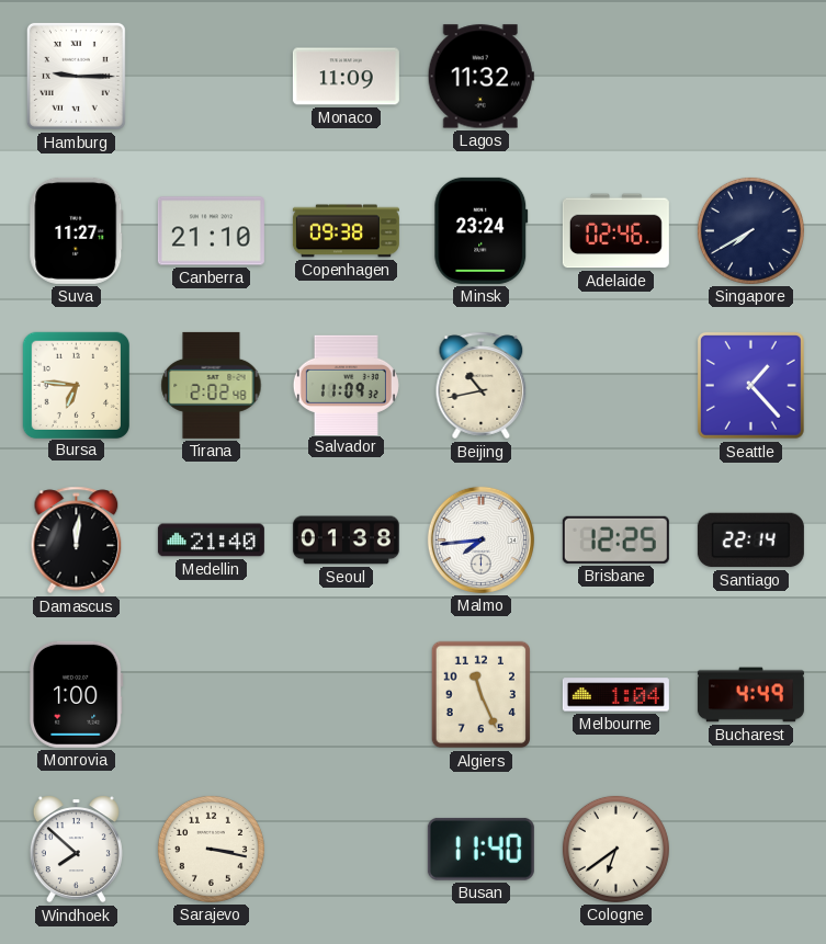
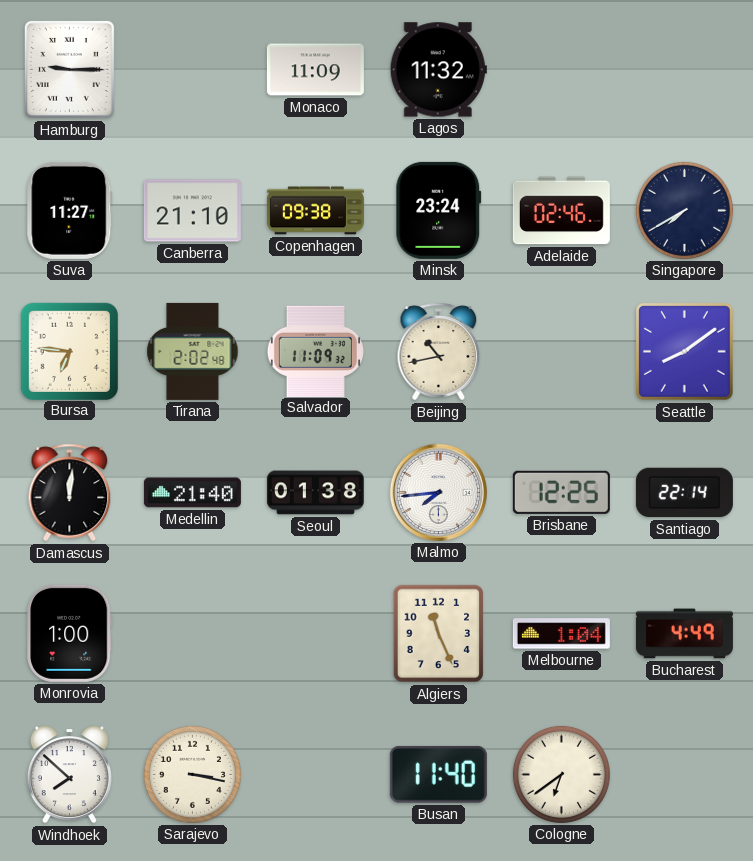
Seattle: 1:23 -> 8:09 (684, 351)
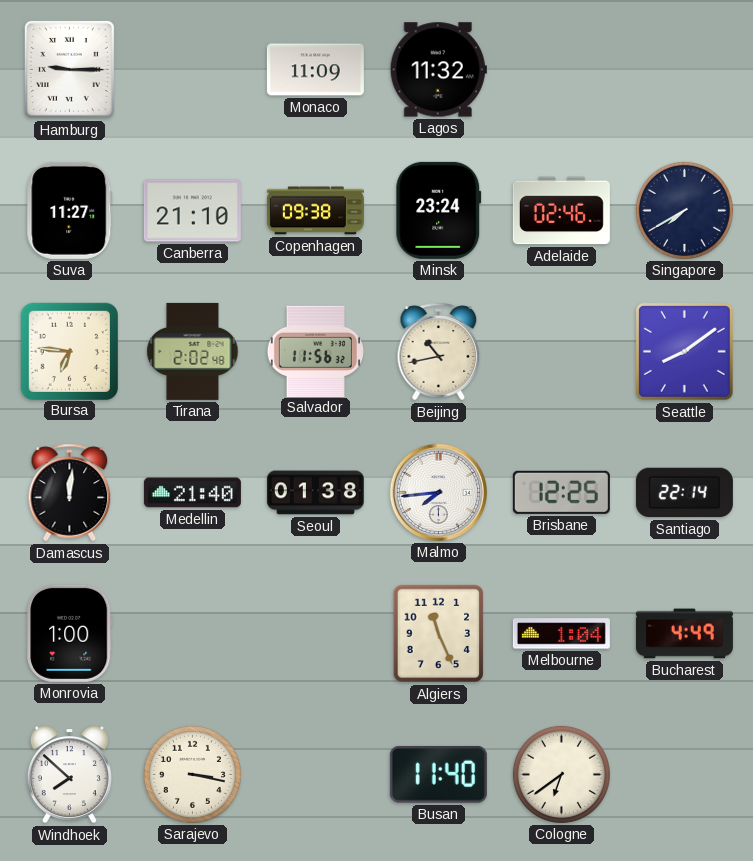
Salvador: 11:09 -> 11:56 (315, 351)
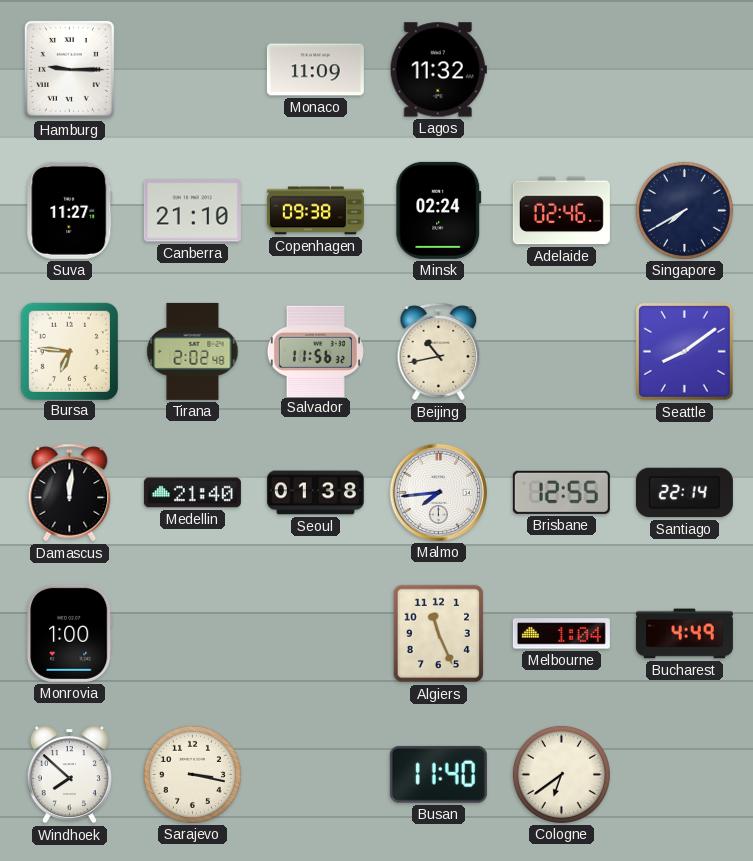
Minsk: 23:24 -> 02:24 (439, 210)
Brisbane: 12:25 -> 12:55 (561, 492)
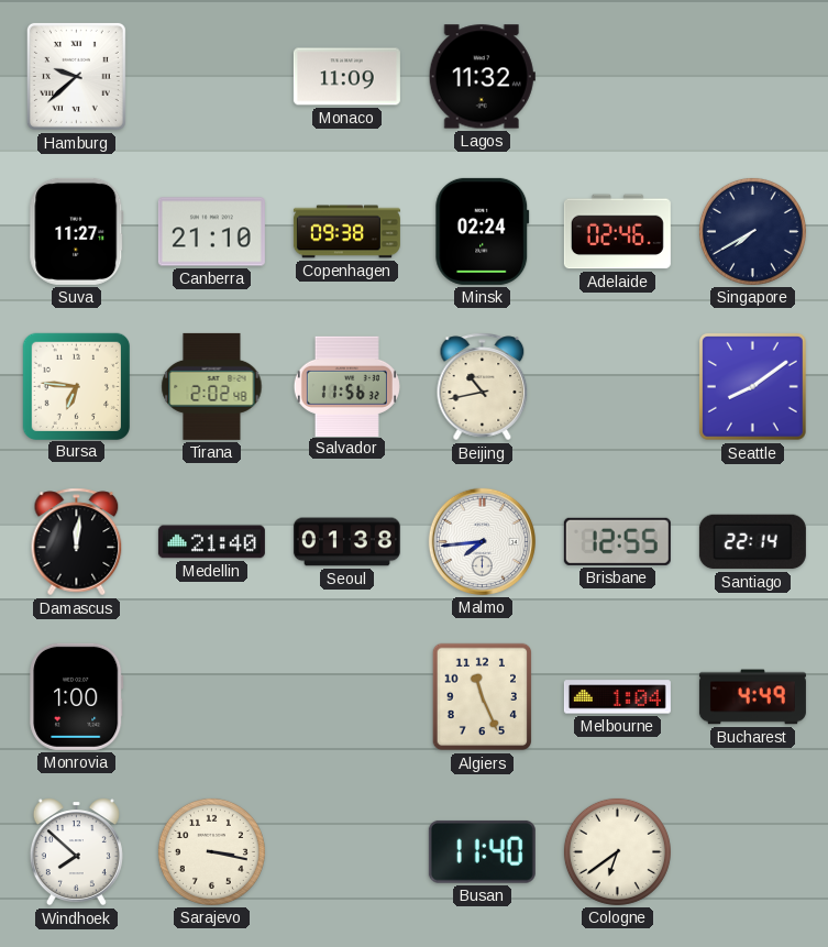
Hamburg: 9:15 -> 9:38 (76, 76)
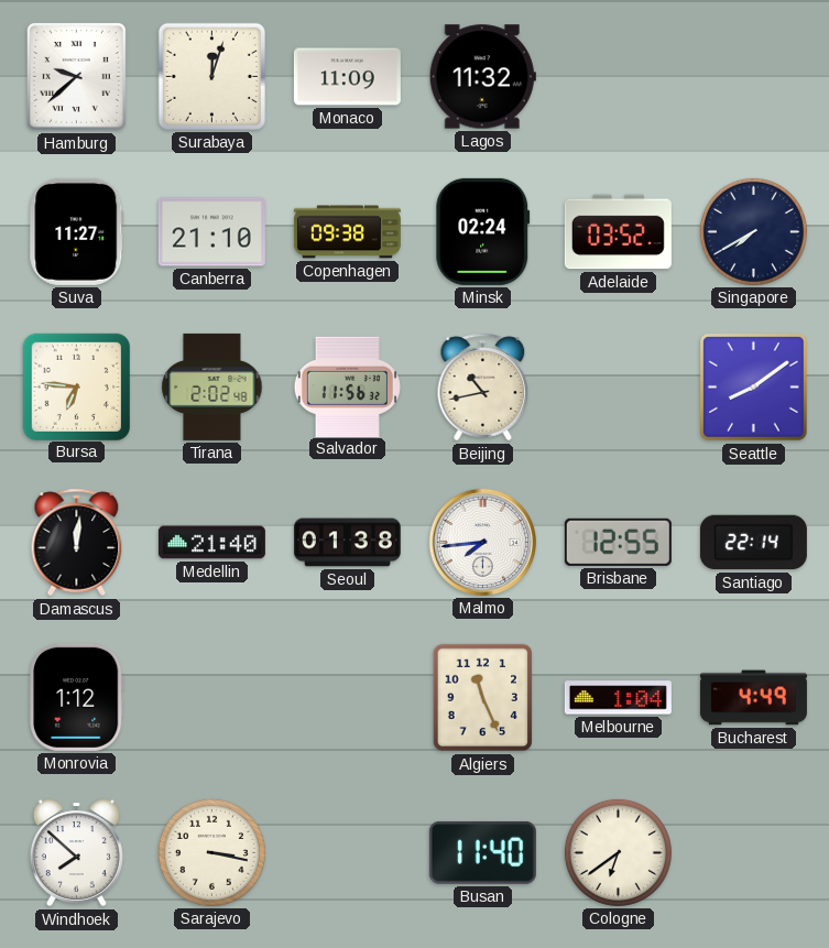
Surabaya: none -> 12:03 (211, 76)
Adelaide: 02:46 -> 03:52 (618, 232)
Monrovia: 1:00 -> 1:12 (77, 697)
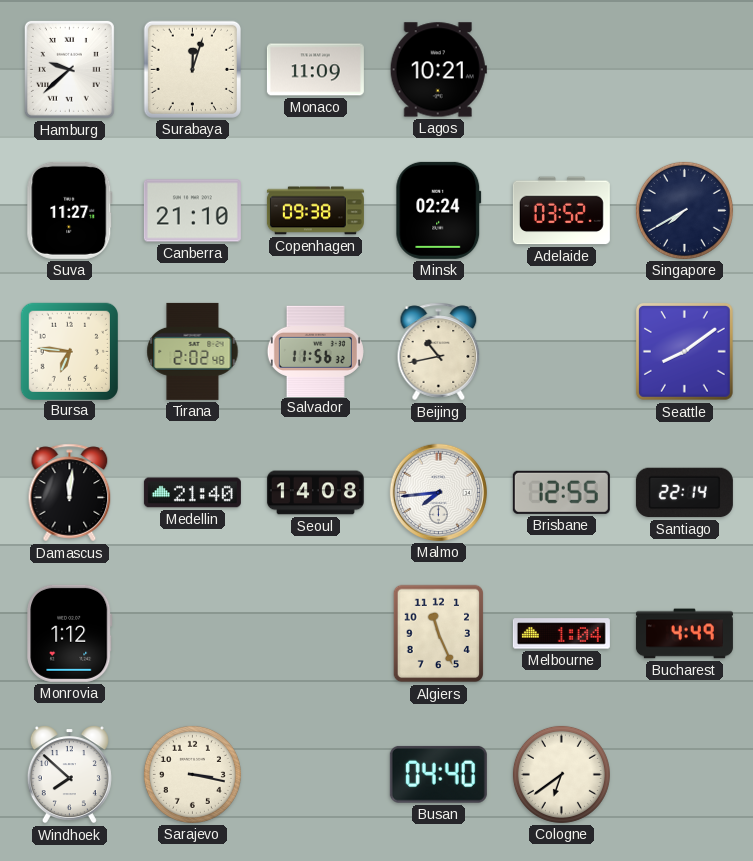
Lagos: 11:32 -> 10:21 (438, 70)
Seoul: 01:38 -> 14:08 (315, 493)
Busan: 11:40 -> 04:40 (438, 774)
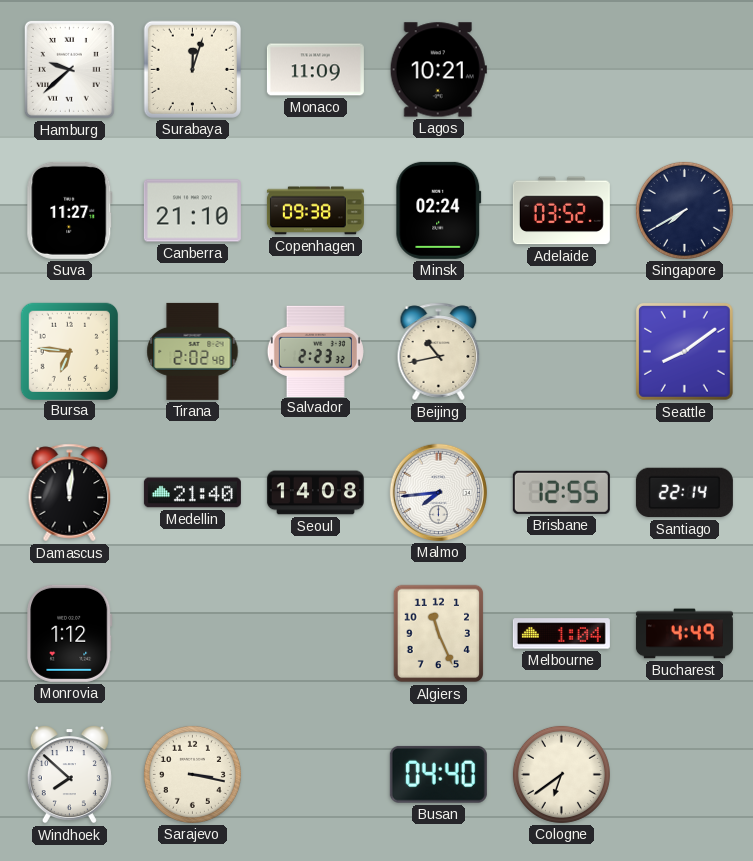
Salvador: 11:56 -> 2:23 (315, 351)
